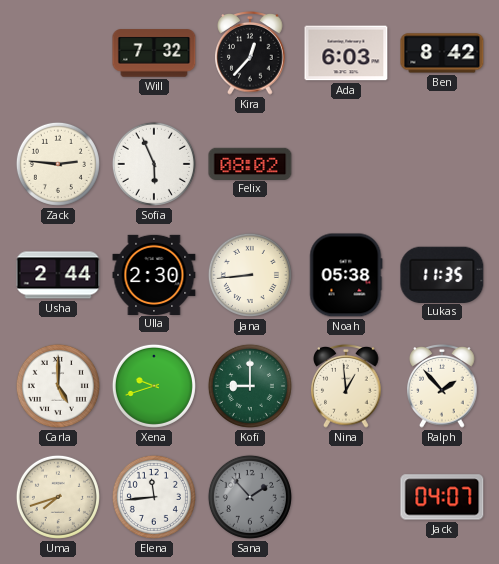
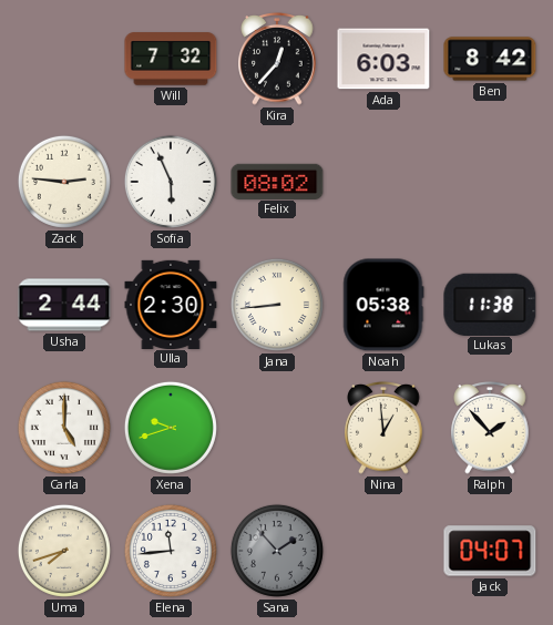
Lukas: 11:35 -> 11:38 (490, 304)
Kofi: 9:00 -> none (250, 386)
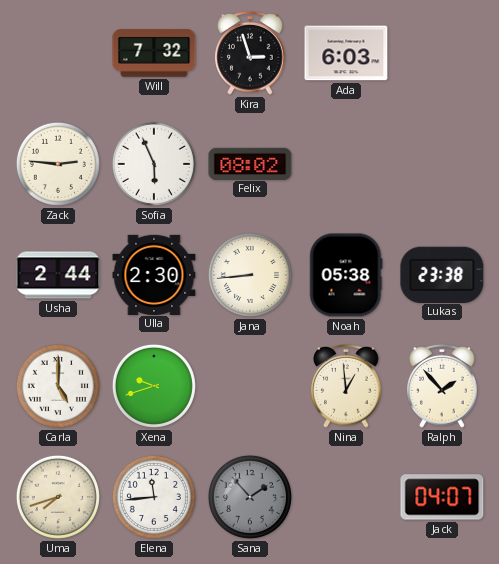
Kira: 12:37 -> 2:57 (250, 54)
Ben: 8:42 -> none (490, 59)
Lukas: 11:38 -> 23:38 (442, 274)
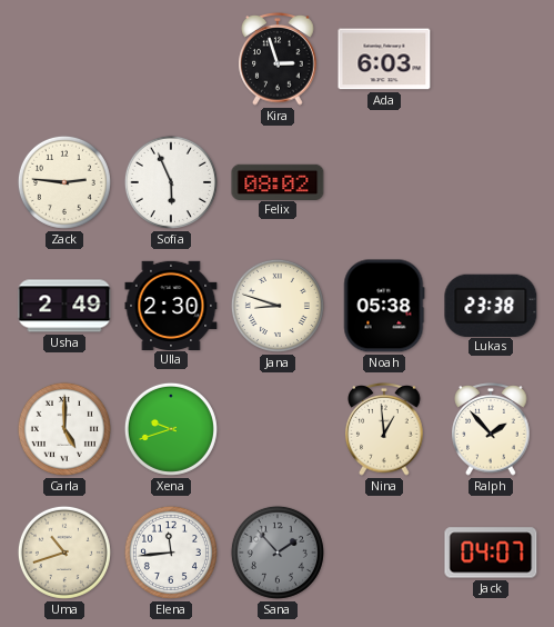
Will: 7:32 -> none (154, 53)
Usha: 2:44 -> 2:49 (64, 306)
Jana: 8:44 -> 8:48 (278, 306)
Uma: 7:42 -> 10:42 (64, 553)
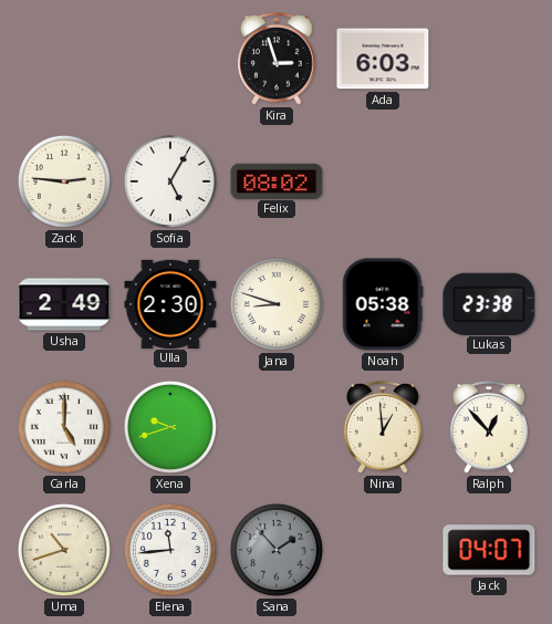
Sofia: 5:56 -> 5:05 (170, 181)
Ralph: 1:53 -> 12:53 (489, 428)
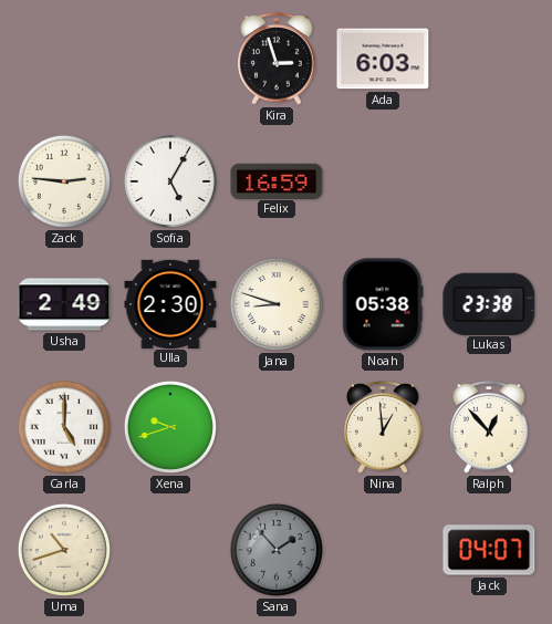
Felix: 08:02 -> 16:59 (277, 180)
Elena: 11:44 -> none (170, 550)
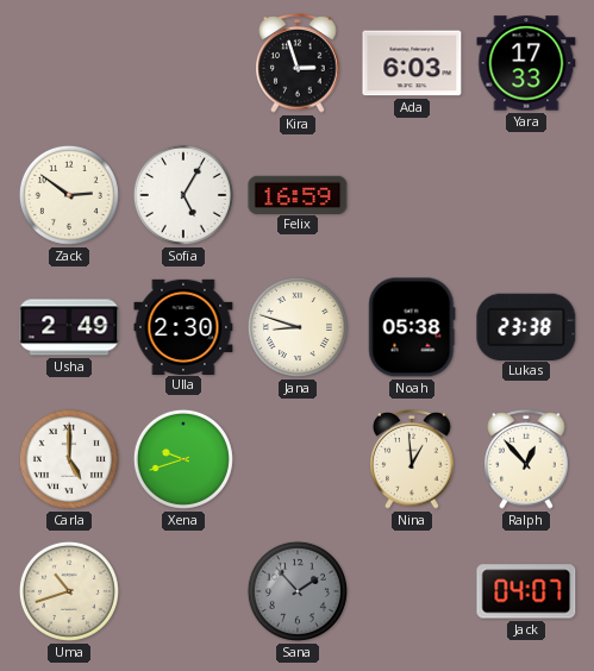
Yara: none -> 17:33 (526, 63)
Zack: 2:46 -> 2:51 (69, 195)
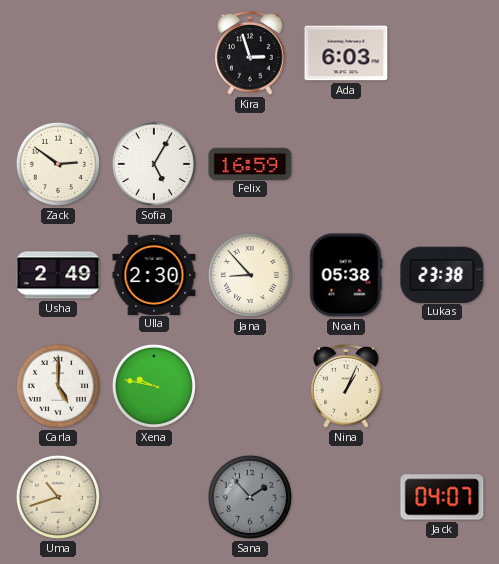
Yara: 17:33 -> none (526, 63)
Jana: 8:48 -> 8:53 (250, 275)
Xena: 9:42 -> 9:47 (154, 386)
Nina: 12:59 -> 1:04 (346, 387)
Ralph: 12:53 -> none (526, 460)
